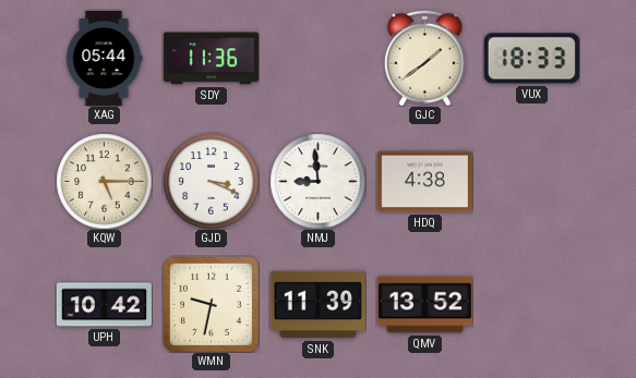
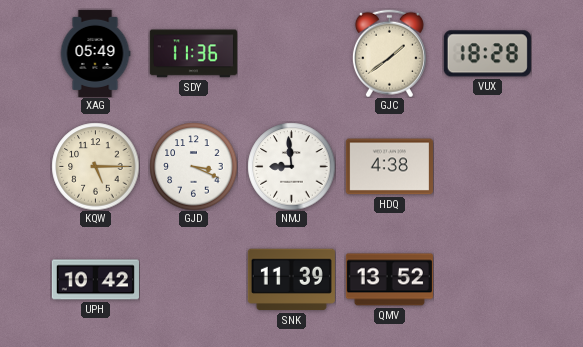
XAG: 05:44 -> 05:49 (95, 53)
VUX: 18:33 -> 18:28 (487, 54)
WMN: 9:32 -> none (211, 304)
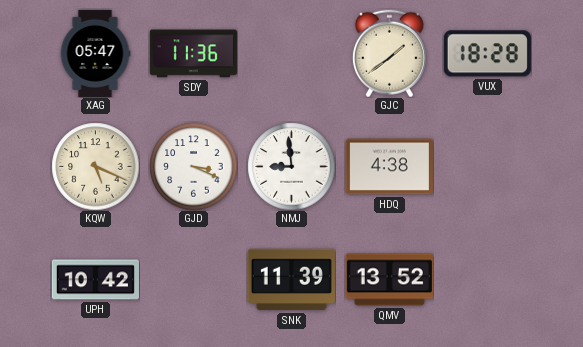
XAG: 05:49 -> 05:47 (95, 53)
KQW: 5:15 -> 5:19 (95, 166)
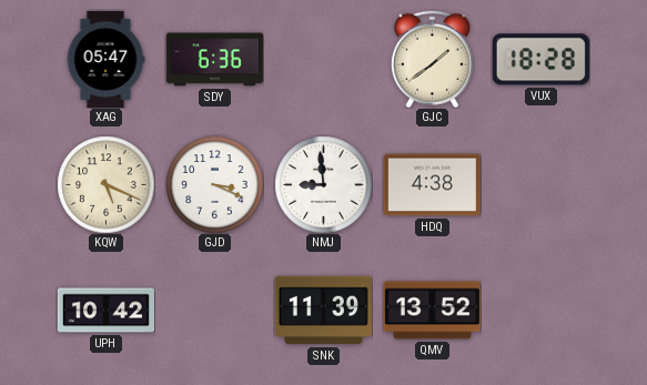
SDY: 11:36 -> 6:36 (214, 60)
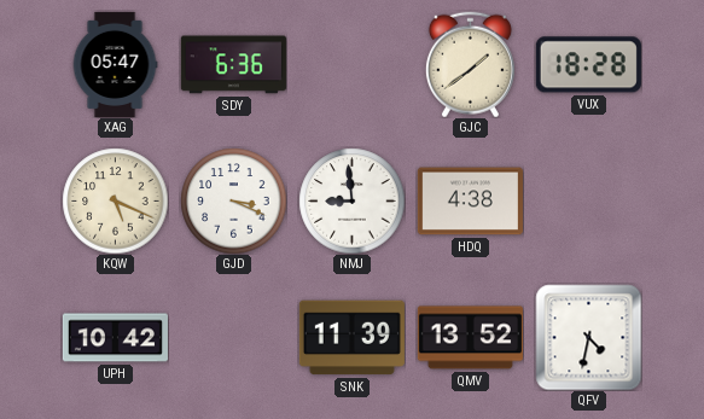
QFV: none -> 4:32 (588, 337)
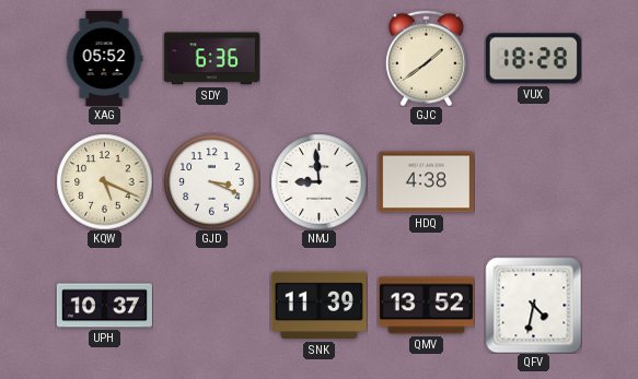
XAG: 05:47 -> 05:52 (104, 58)
UPH: 10:42 -> 10:37 (104, 306)
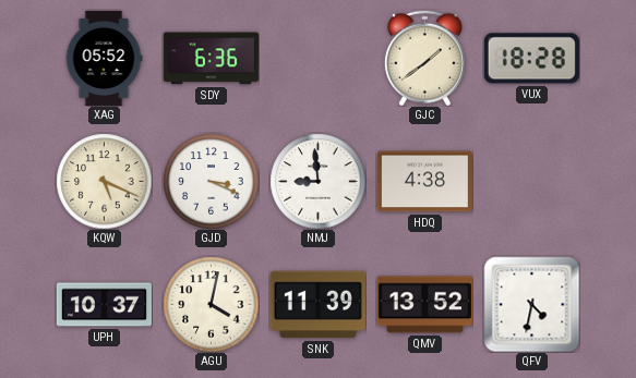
AGU: none -> 4:02 (211, 304)
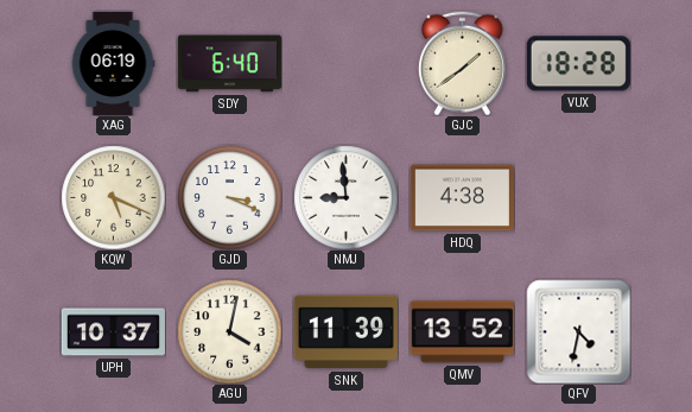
XAG: 05:52 -> 06:19 (113, 63)
SDY: 6:36 -> 6:40 (229, 64)
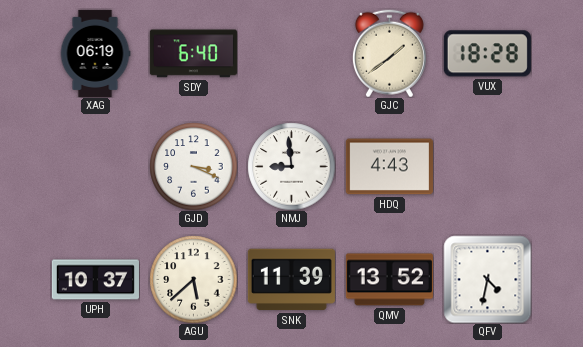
KQW: 5:19 -> none (113, 197)
HDQ: 4:38 -> 4:43 (389, 167)
AGU: 4:02 -> 5:38 (193, 279)
